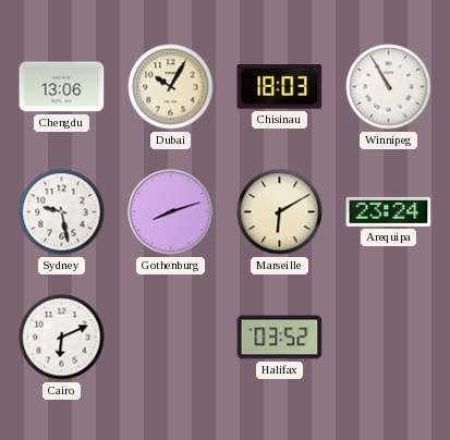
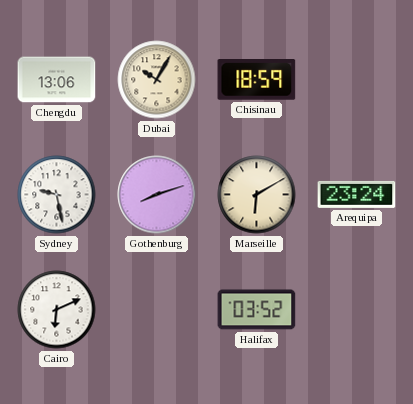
Chisinau: 18:03 -> 18:59 (257, 80)
Winnipeg: 10:55 -> none (389, 87)
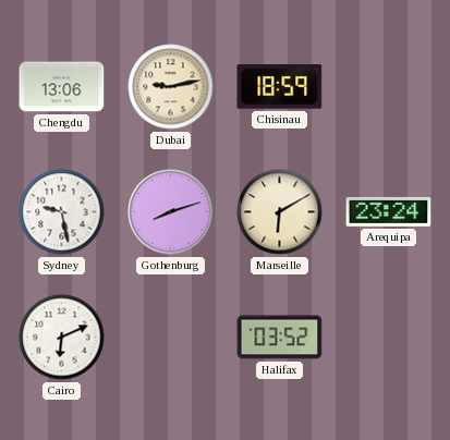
Dubai: 10:05 -> 9:13 (171, 87)
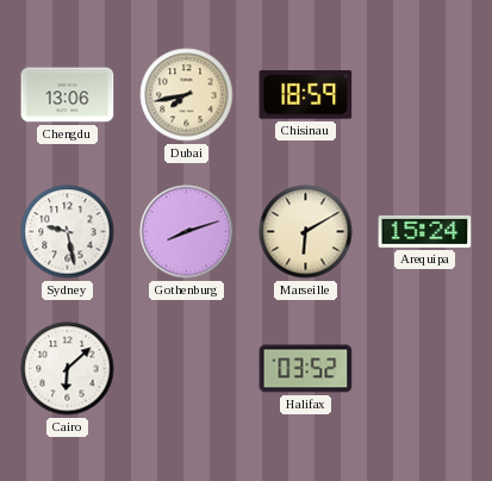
Dubai: 9:13 -> 7:43 (187, 95)
Arequipa: 23:24 -> 15:24 (425, 231)
Cairo: 6:11 -> 6:08 (68, 369)
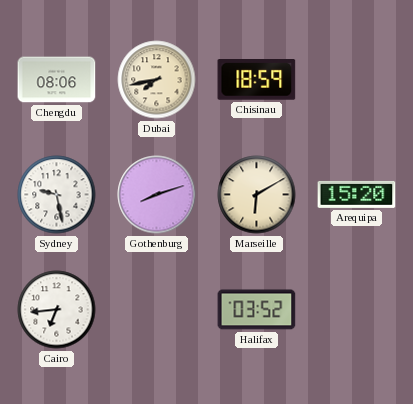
Chengdu: 13:06 -> 08:06 (57, 80)
Arequipa: 15:24 -> 15:20 (357, 194)
Cairo: 6:08 -> 6:44 (57, 310)
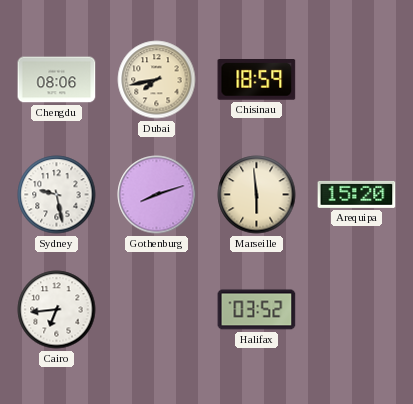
Marseille: 6:10 -> 5:59 (257, 195)
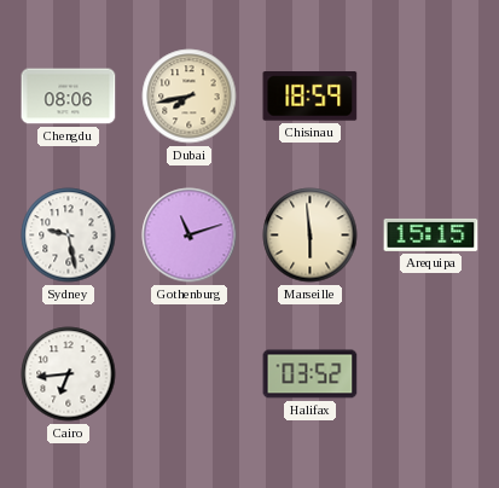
Gothenburg: 8:12 -> 11:12 (190, 236)
Arequipa: 15:20 -> 15:15 (431, 234)
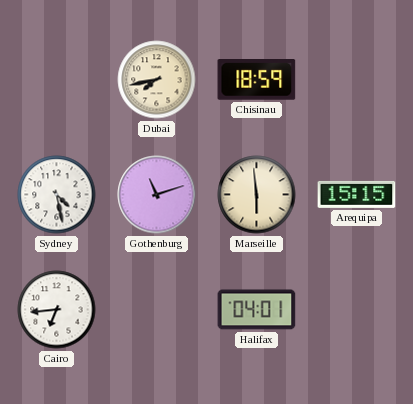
Chengdu: 08:06 -> none (69, 97)
Sydney: 9:28 -> 4:28 (57, 195)
Halifax: 03:52 -> 04:01 (257, 310)
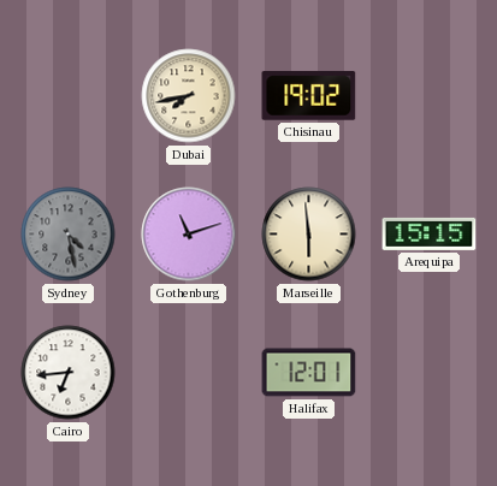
Chisinau: 18:59 -> 19:02 (309, 96)
Sydney dial: white -> grey (69, 235)
Halifax: 04:01 -> 12:01 (309, 373)
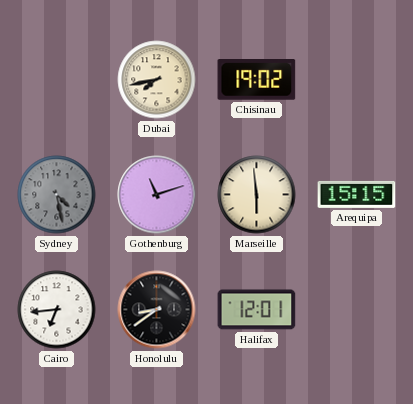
Honolulu: none -> 8:39 (157, 310)
